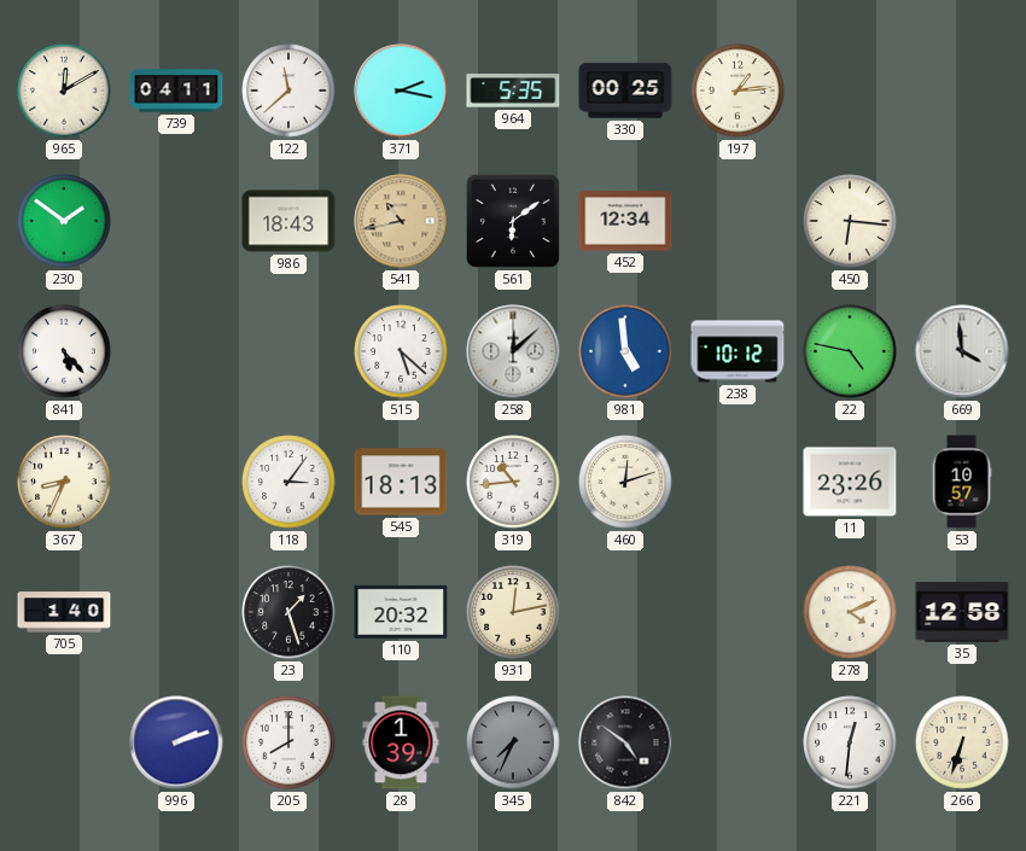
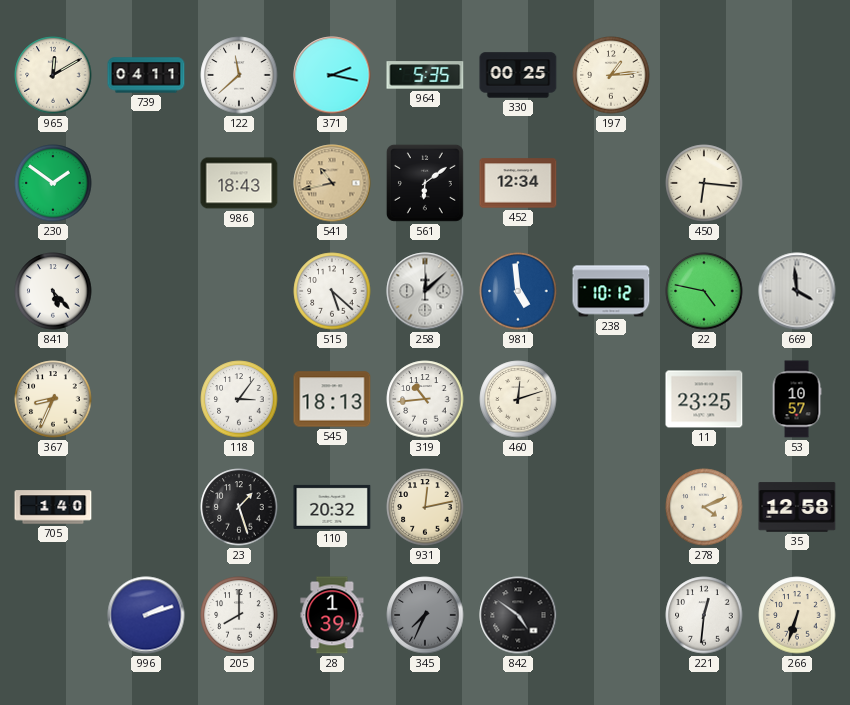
11: 23:26 -> 23:25 (704, 399)
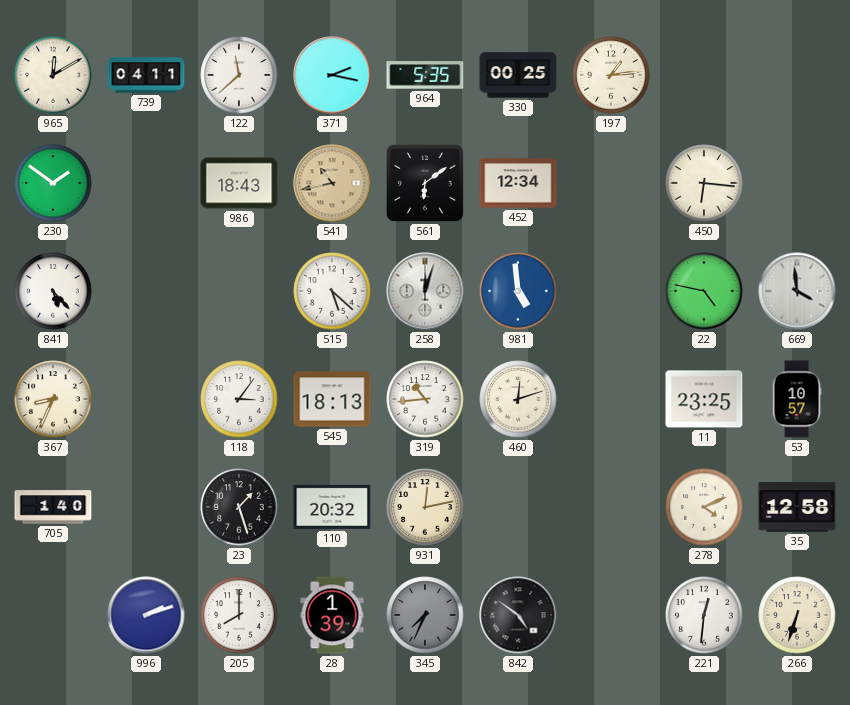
258: 12:08 -> 12:03 (425, 291)
238: 10:12 -> none (611, 291)
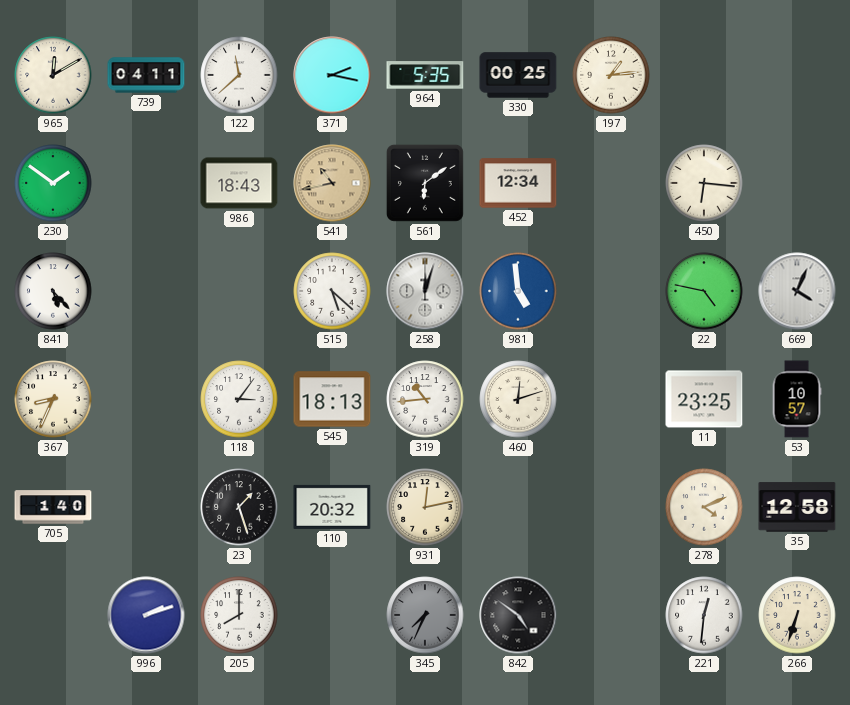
669: 3:59 -> 4:04 (797, 291)
28: 1:39 -> none (332, 615)
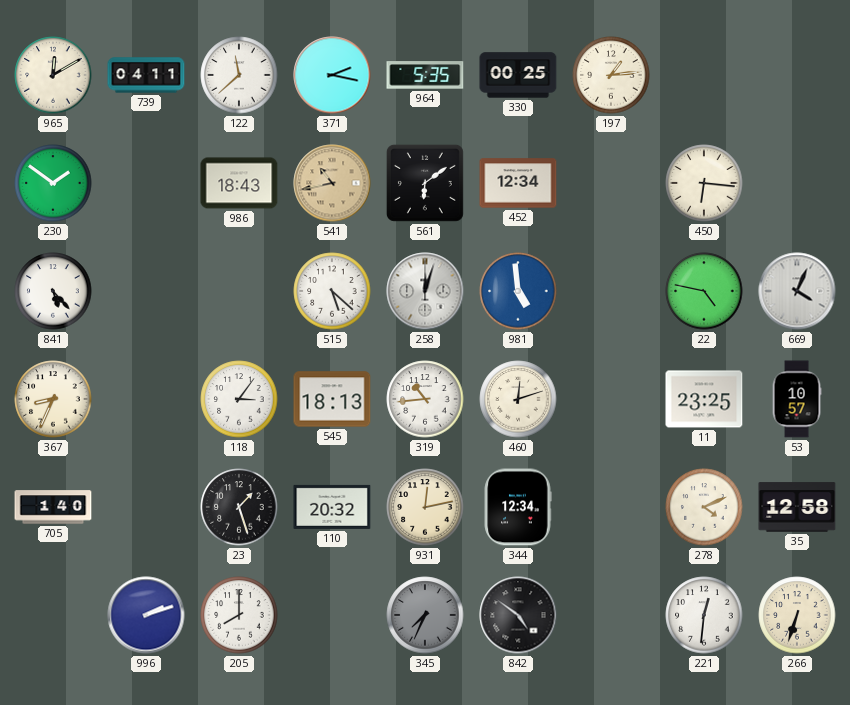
344: none -> 12:34 (518, 507)
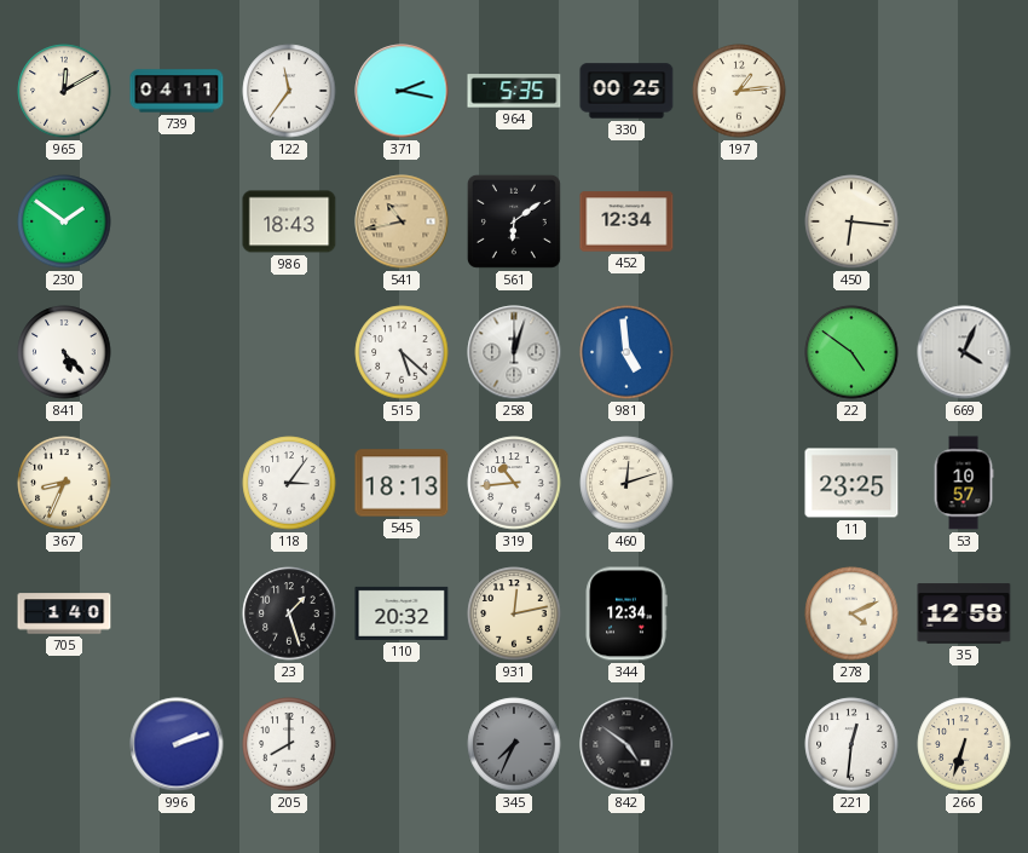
122: 11:38 -> 11:36 (289, 91)
22: 4:47 -> 4:51 (851, 352)
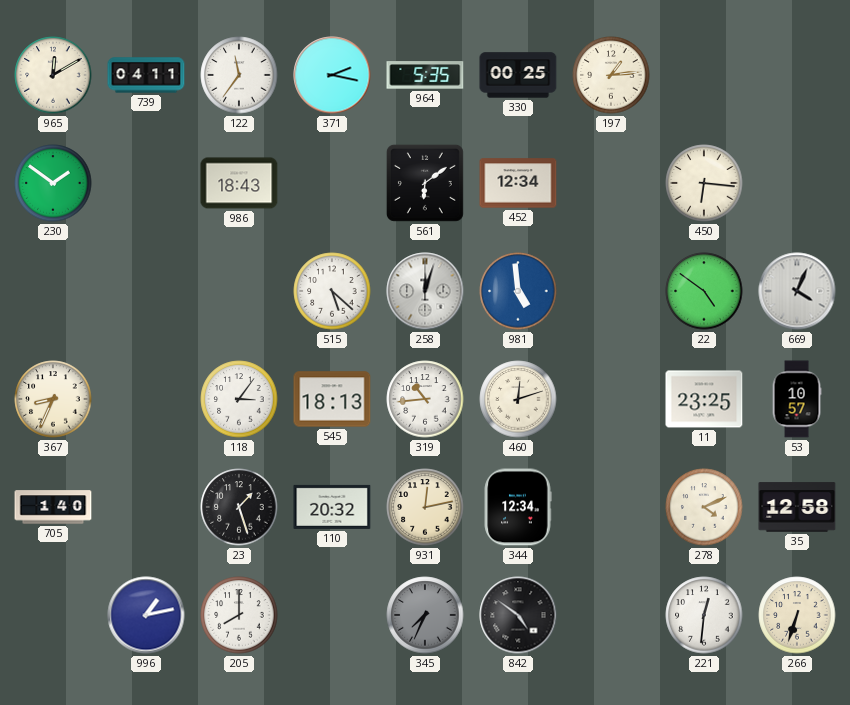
541: 10:43 -> none (402, 221)
841: 5:23 -> none (64, 352)
996: 2:12 -> 1:13 (146, 615)
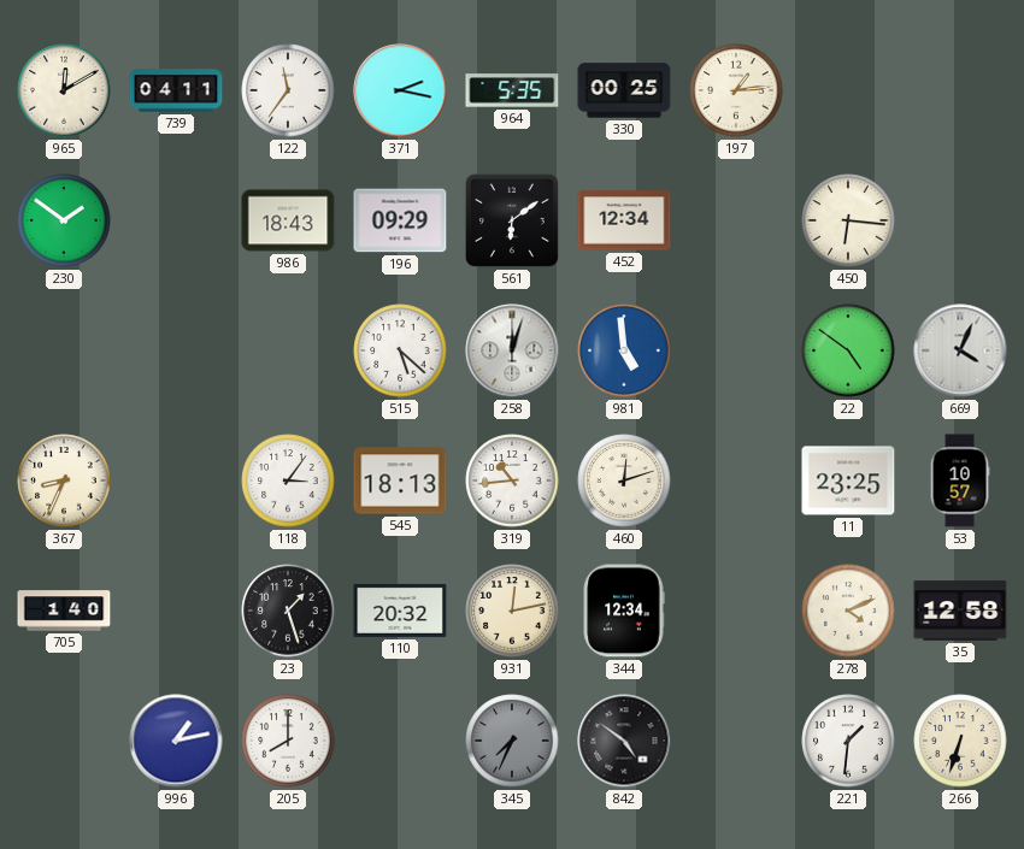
196: none -> 09:29 (400, 220)
221: 12:31 -> 1:31 (848, 741)
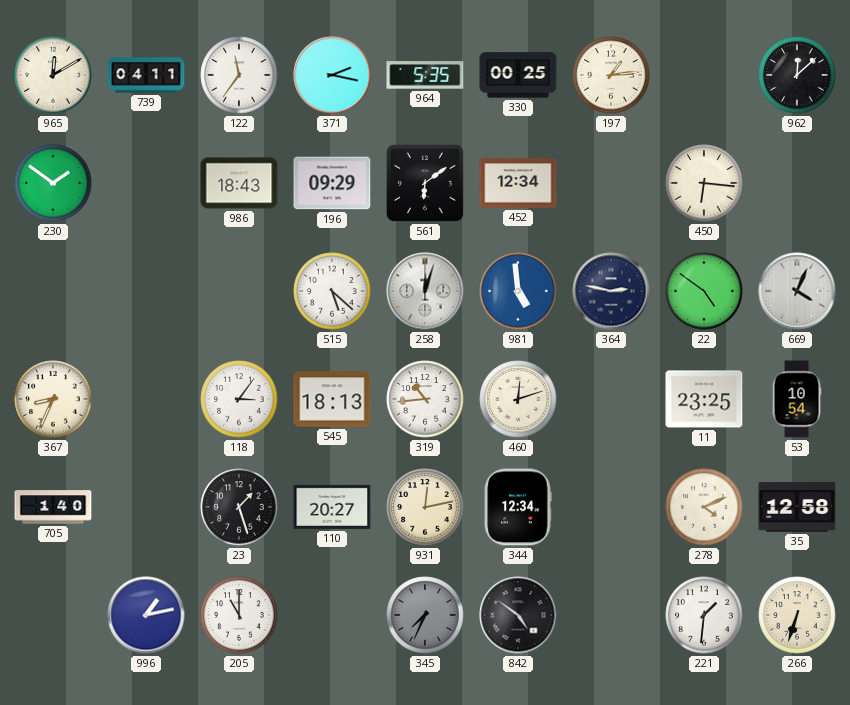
962: none -> 12:08 (797, 75)
364: none -> 2:47 (611, 291)
53: 10:57 -> 10:54 (797, 399)
110: 20:32 -> 20:27 (332, 507)
205: 8:00 -> 11:00 (239, 615)
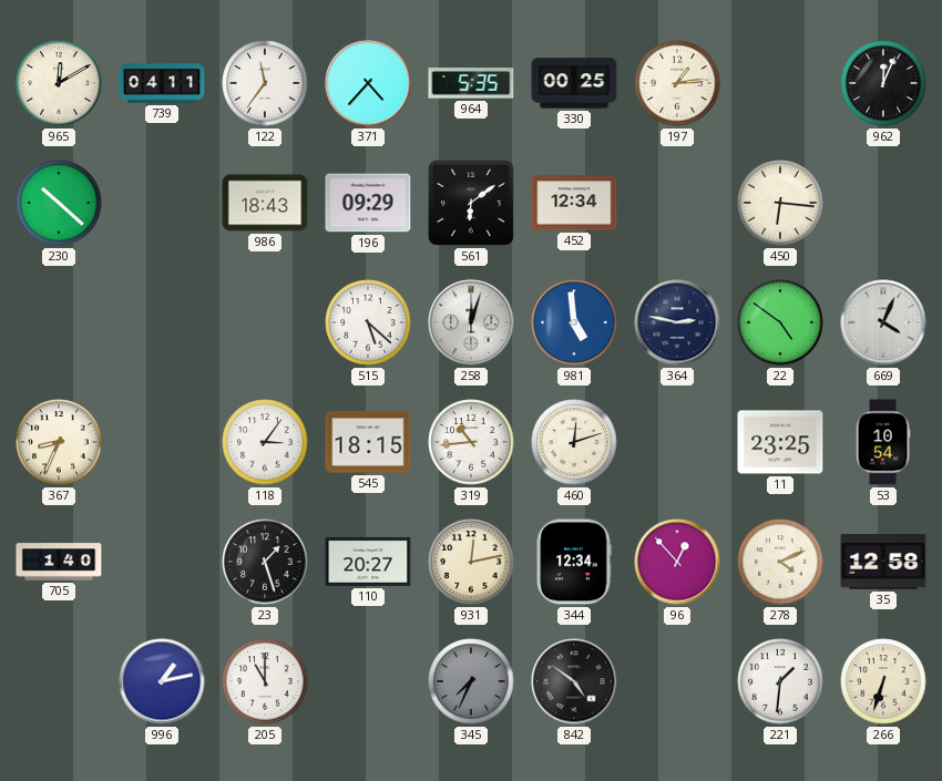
371: 2:17 -> 4:37 (368, 83)
962: 12:08 -> 12:04 (883, 83)
230: 1:51 -> 10:22 (59, 203)
545: 18:13 -> 18:15 (368, 442)
96: none -> 12:53 (677, 562)
